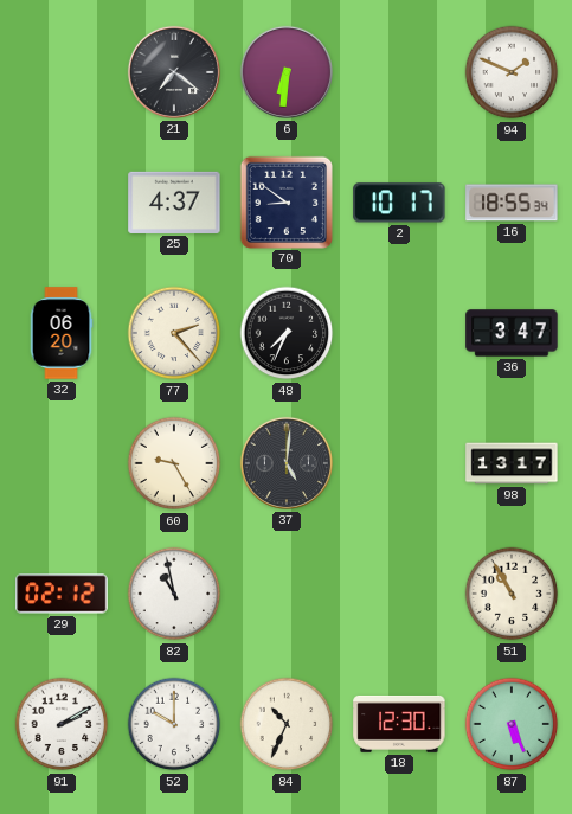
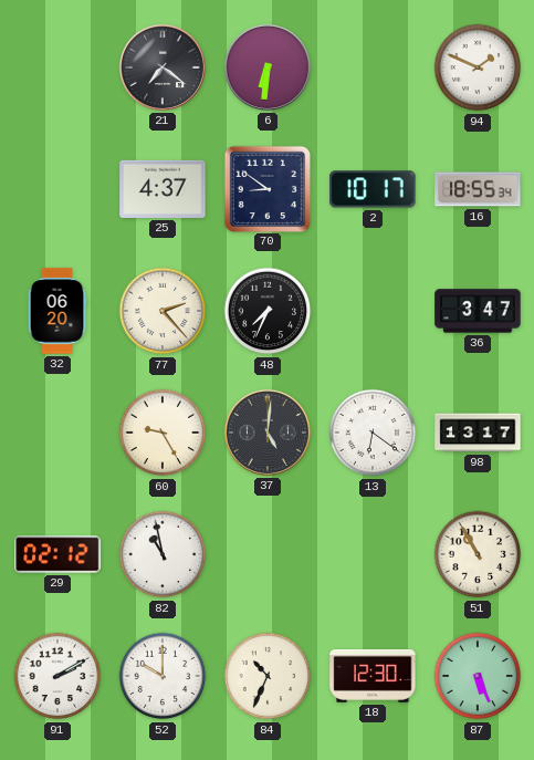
13: none -> 6:21 (373, 433)
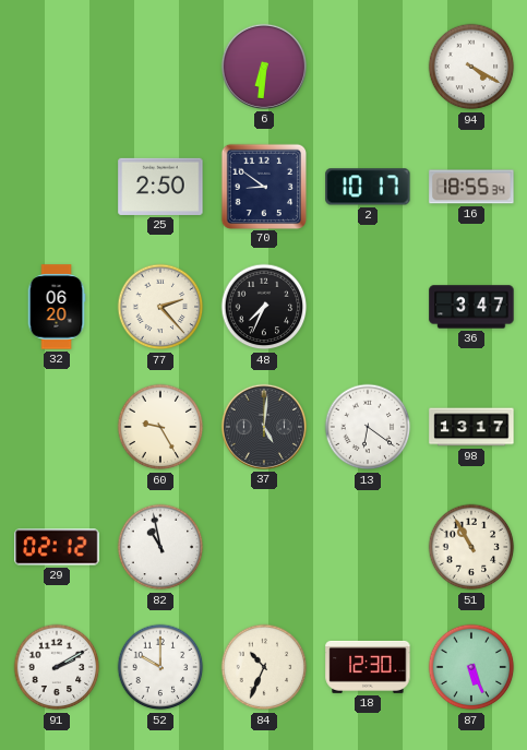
21: 7:21 -> none (163, 67)
94: 1:49 -> 4:20 (471, 67)
25: 4:37 -> 2:50 (160, 187)
